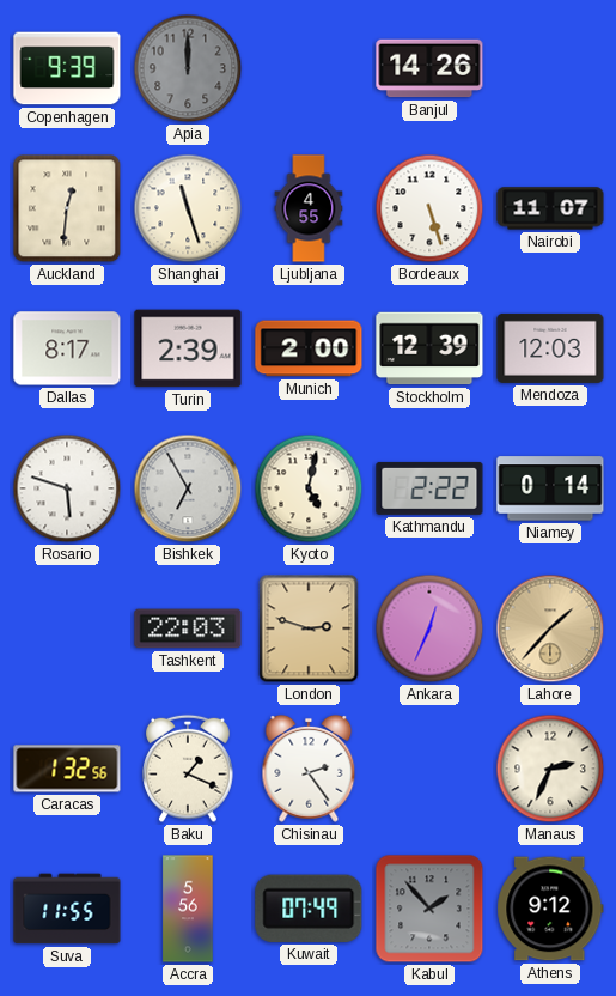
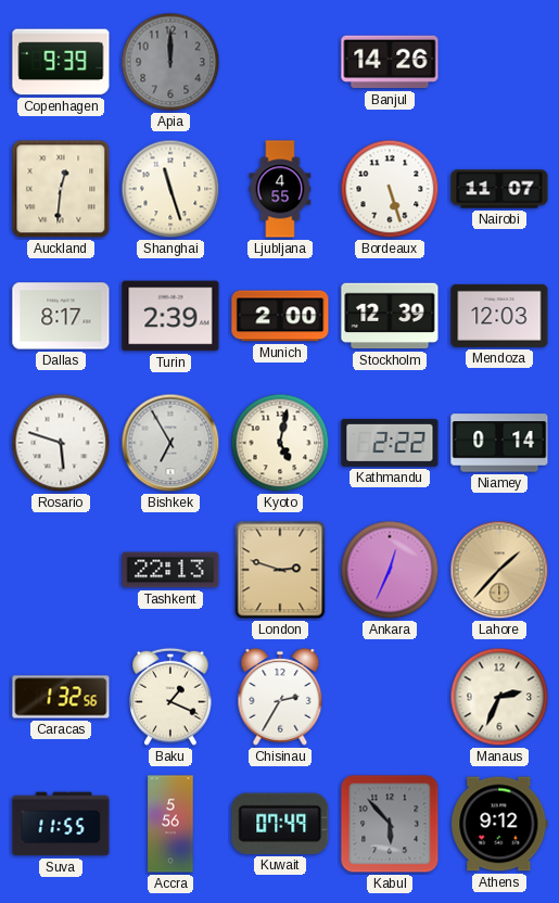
Tashkent: 22:03 -> 22:13 (170, 570)
Chisinau: 2:24 -> 2:35 (280, 697)
Kabul: 1:53 -> 5:53 (390, 824)
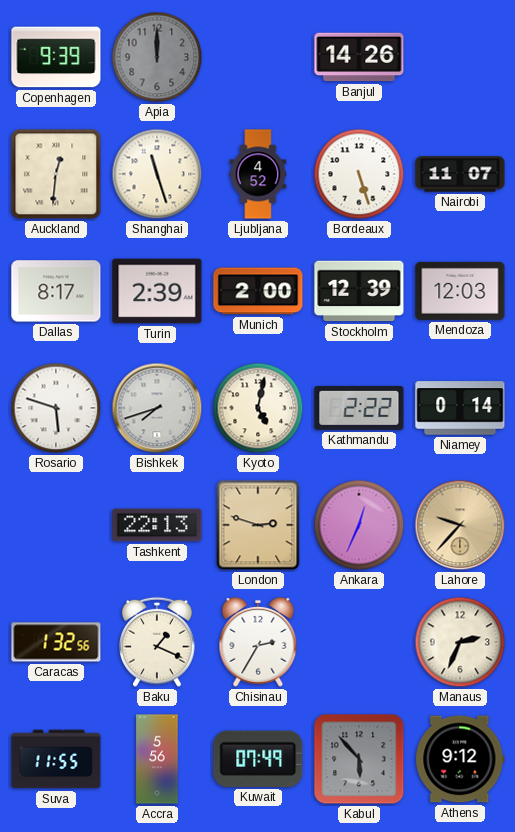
Ljubljana: 4:55 -> 4:52 (258, 174)
Bishkek: 6:55 -> 7:42 (157, 408)
Lahore: 1:37 -> 9:37 (460, 525)
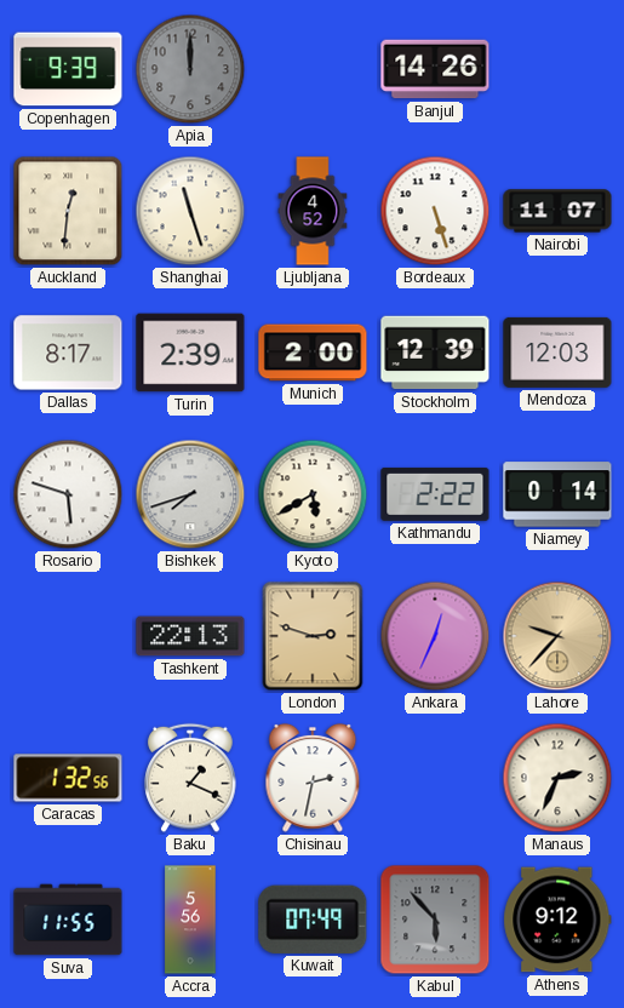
Kyoto: 5:02 -> 5:40 (313, 494)
Chisinau: 2:35 -> 2:32 (313, 778)
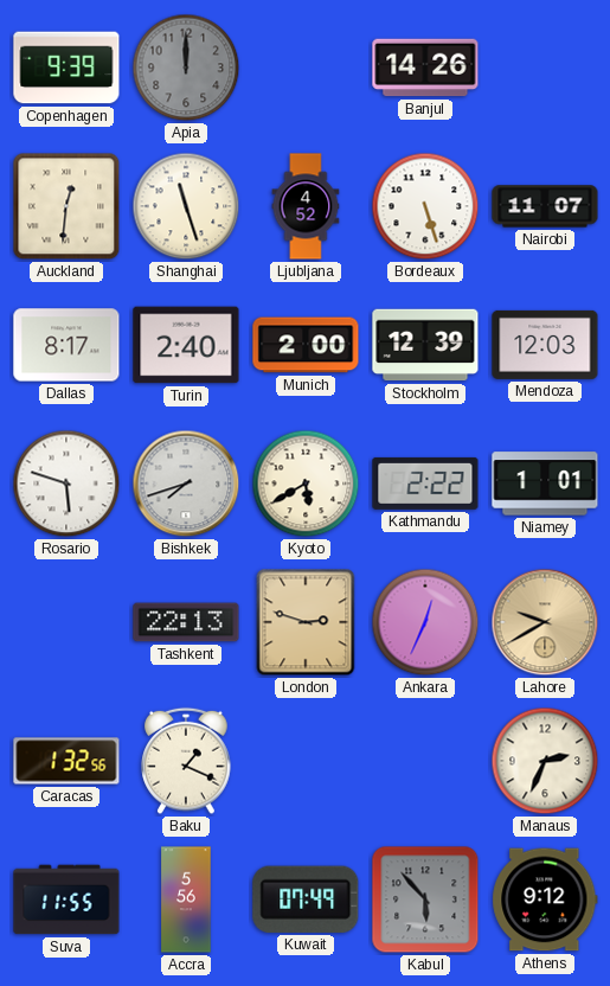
Turin: 2:39 -> 2:40 (186, 345)
Niamey: 0:14 -> 1:01 (545, 484)
Lahore: 9:37 -> 9:40 (545, 622)
Chisinau: 2:32 -> none (313, 778)
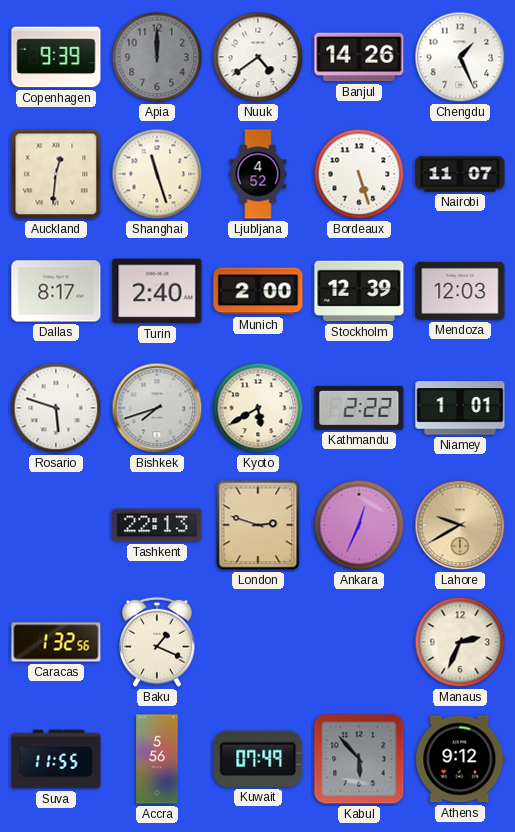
Nuuk: none -> 4:39 (258, 57)
Chengdu: none -> 1:26 (460, 57)
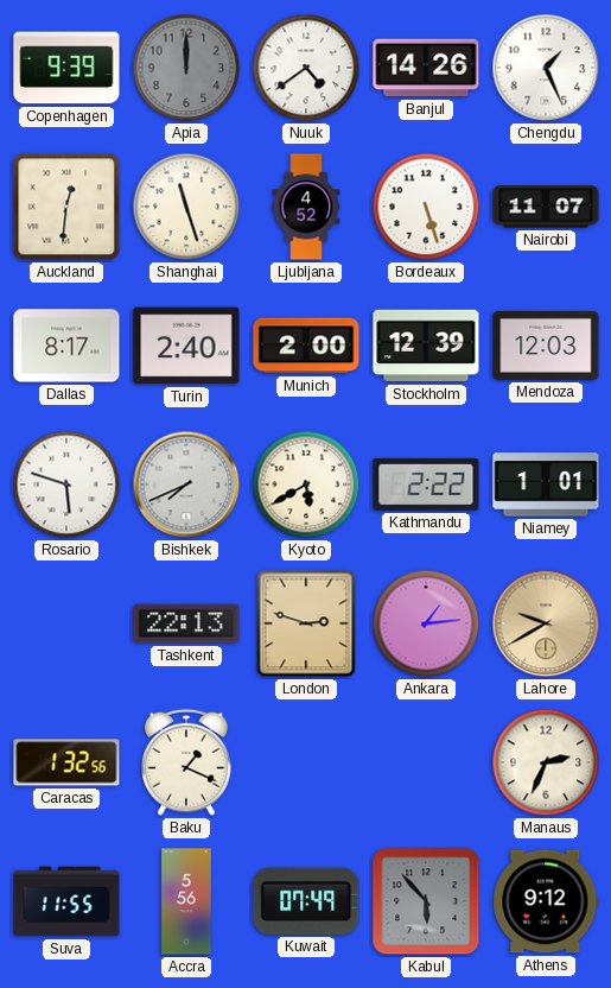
Bishkek: 7:42 -> 7:41 (186, 484)
Ankara: 12:34 -> 1:14 (426, 623)
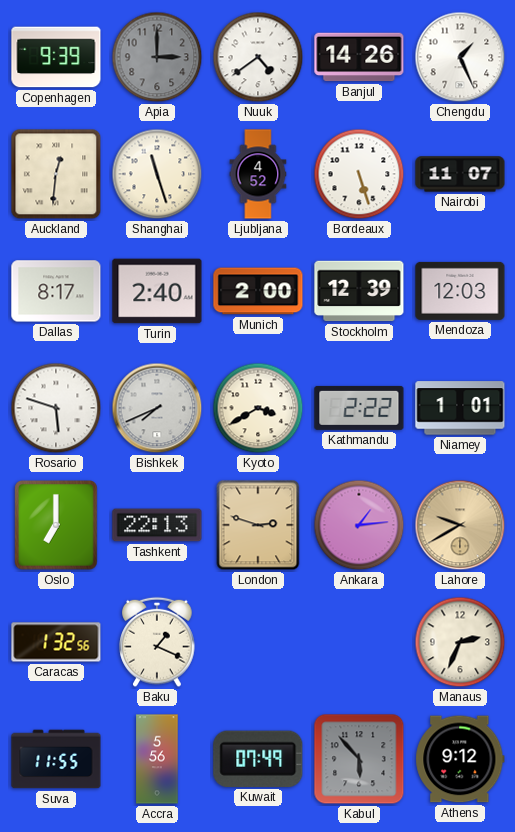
Apia: 12:00 -> 3:00 (157, 57)
Kyoto: 5:40 -> 3:40 (258, 408)
Oslo: none -> 7:00 (57, 525)
